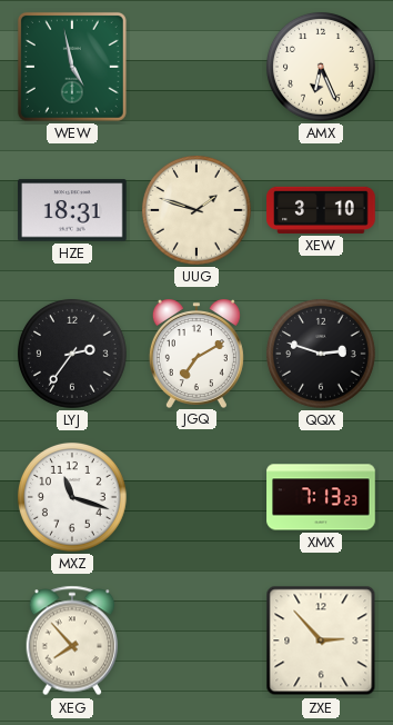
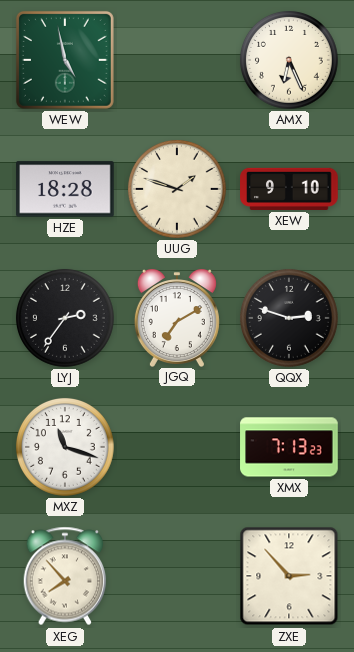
HZE: 18:31 -> 18:28 (65, 189)
XEW: 3:10 -> 9:10 (289, 189)
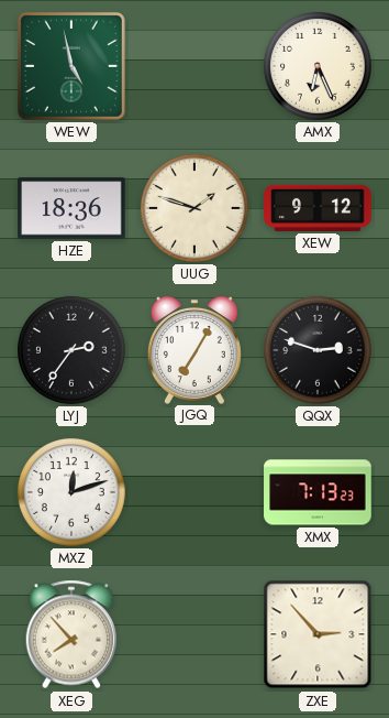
HZE: 18:28 -> 18:36 (71, 208)
XEW: 9:10 -> 9:12 (318, 208)
JGQ: 7:10 -> 7:05 (194, 350)
MXZ: 11:18 -> 12:12 (71, 492)
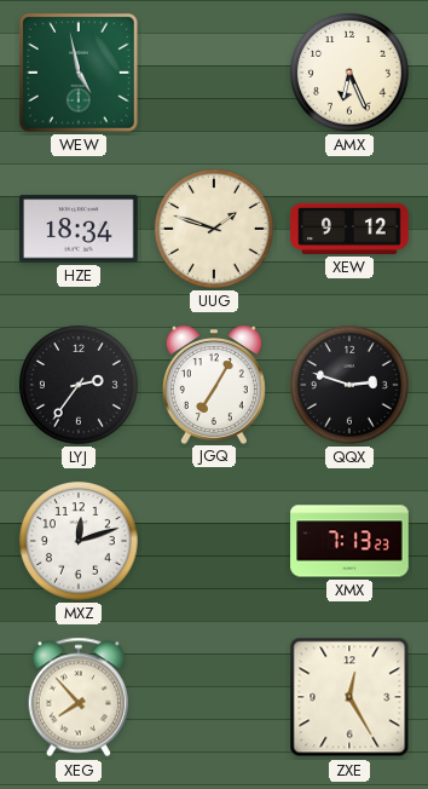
HZE: 18:36 -> 18:34 (79, 229)
ZXE: 2:53 -> 12:25 (349, 697)
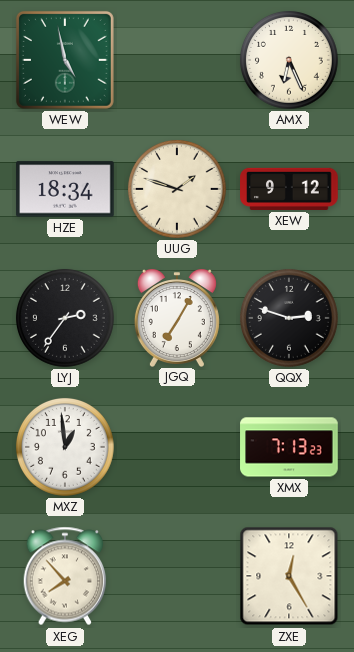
MXZ: 12:12 -> 12:59 (65, 447)
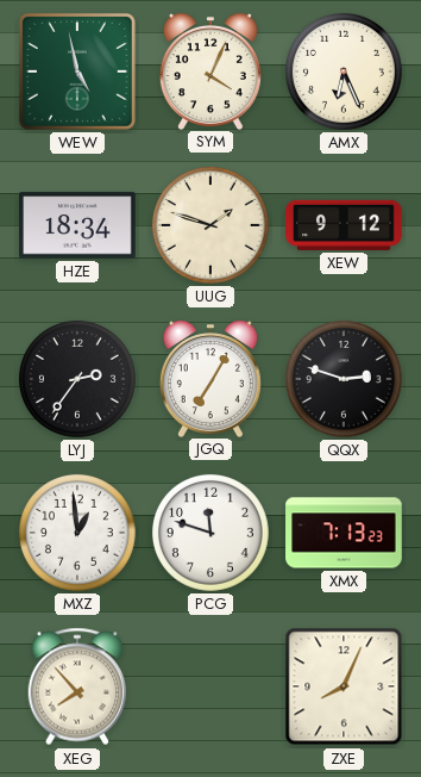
SYM: none -> 4:04 (211, 72)
PCG: none -> 11:48 (211, 533)
ZXE: 12:25 -> 8:04 (344, 686)
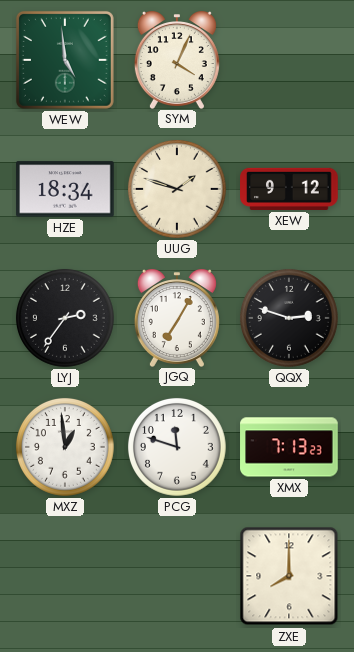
WEW: 4:58 -> 4:59 (65, 60)
AMX: 6:26 -> none (344, 72)
XEG: 7:53 -> none (77, 686)
ZXE: 8:04 -> 8:00 (289, 576)
